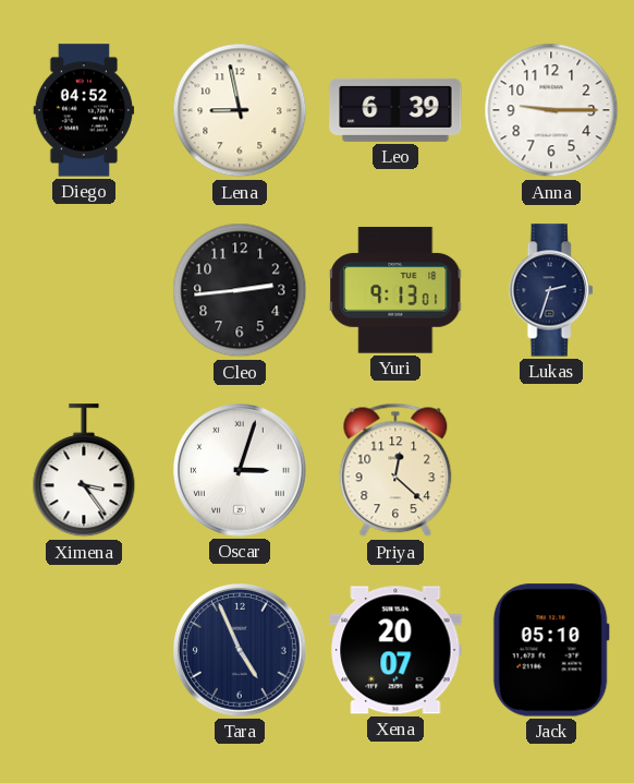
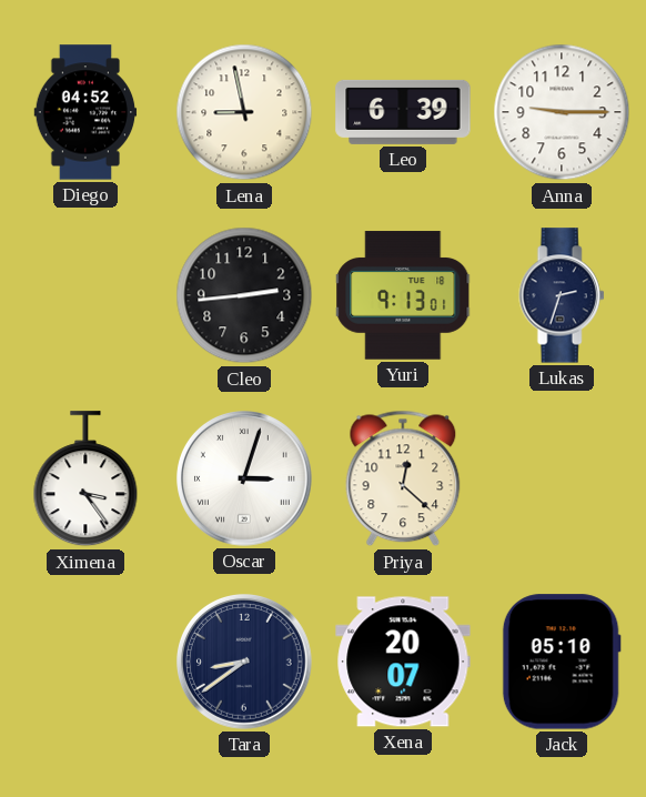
Tara: 4:56 -> 8:39 (245, 663)
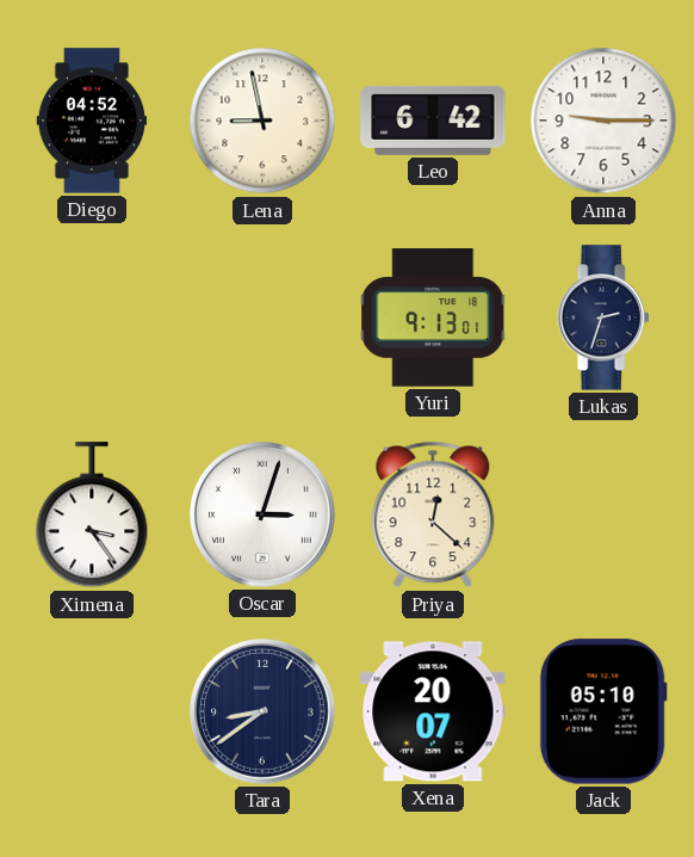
Leo: 6:39 -> 6:42 (433, 121)
Cleo: 2:44 -> none (244, 295)
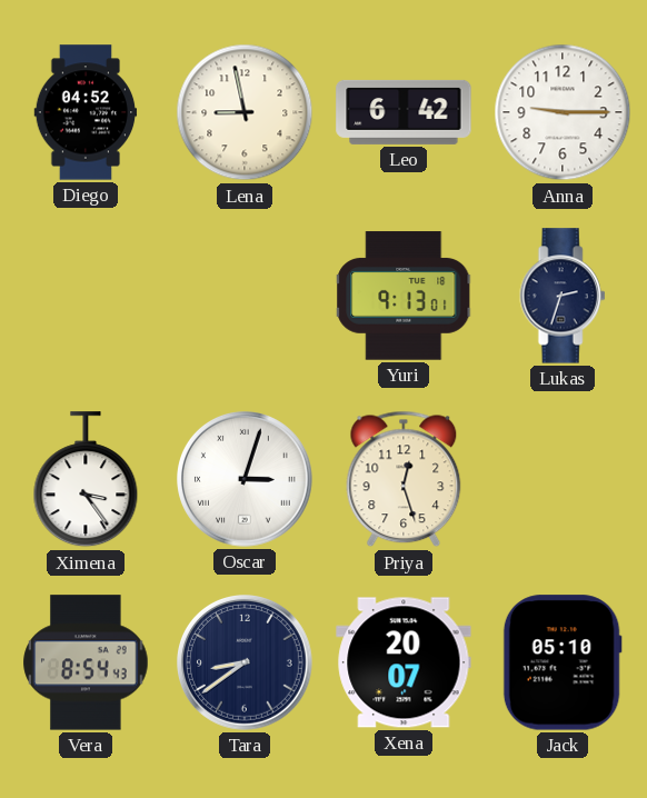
Priya: 12:22 -> 12:27 (404, 479)
Vera: none -> 8:54 (86, 662)
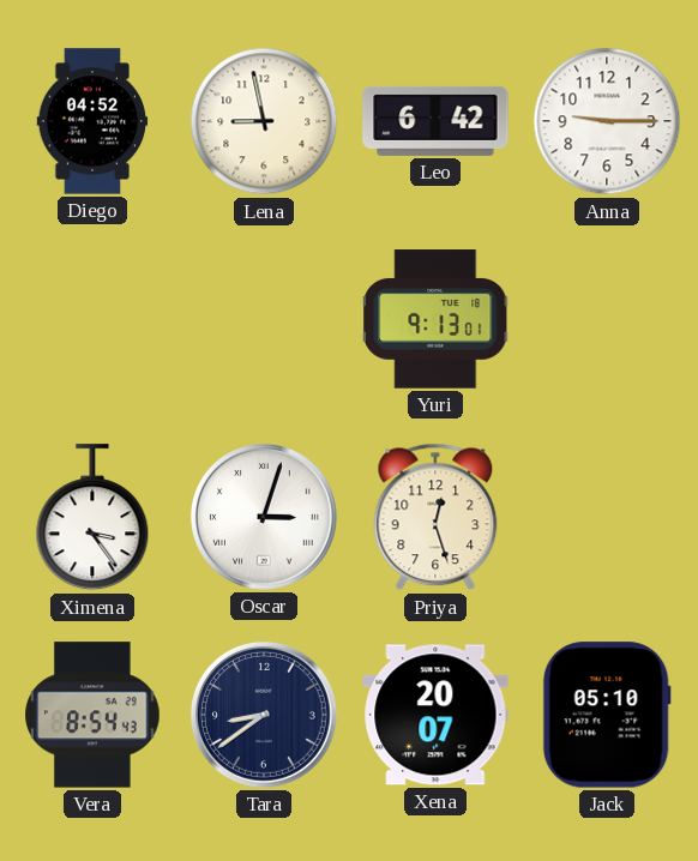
Lukas: 2:33 -> none (563, 296)
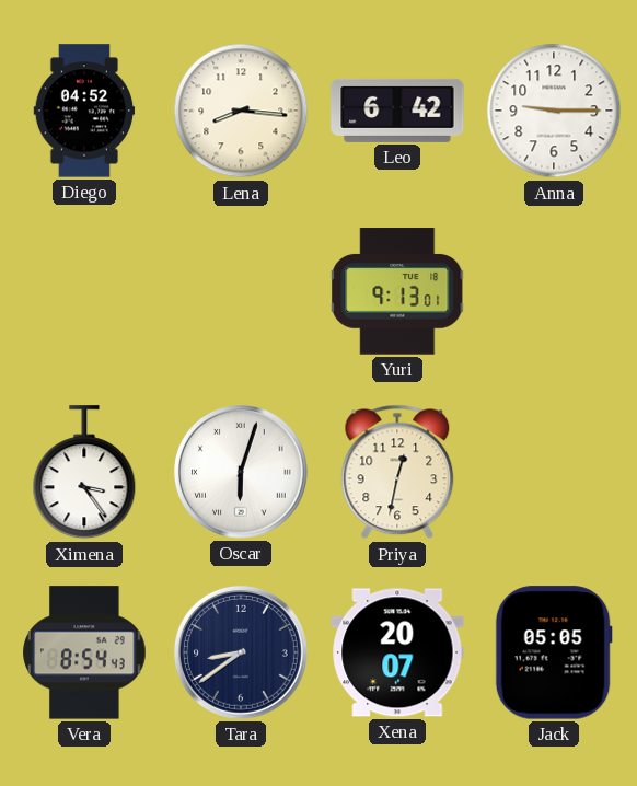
Lena: 8:58 -> 8:16 (241, 111)
Oscar: 3:03 -> 6:03 (242, 473)
Priya: 12:27 -> 12:32 (397, 472)
Jack: 05:10 -> 05:05 (554, 652)
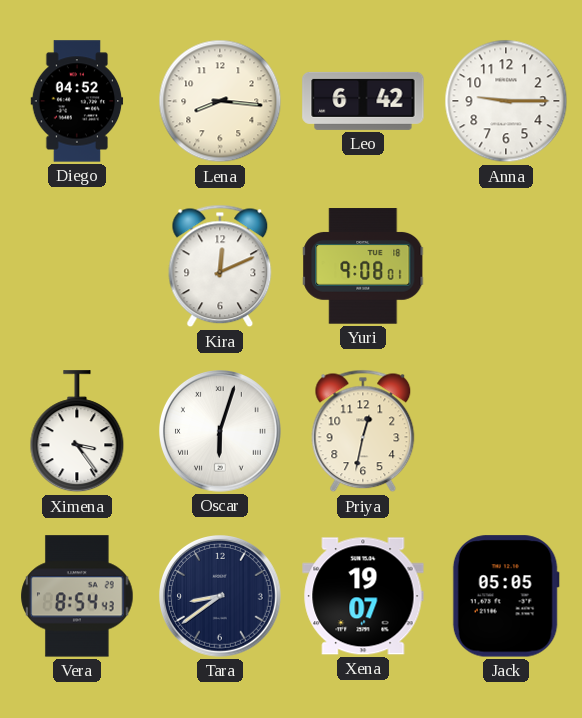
Kira: none -> 12:11 (220, 266)
Yuri: 9:13 -> 9:08 (364, 266)
Xena: 20:07 -> 19:07 (363, 596)
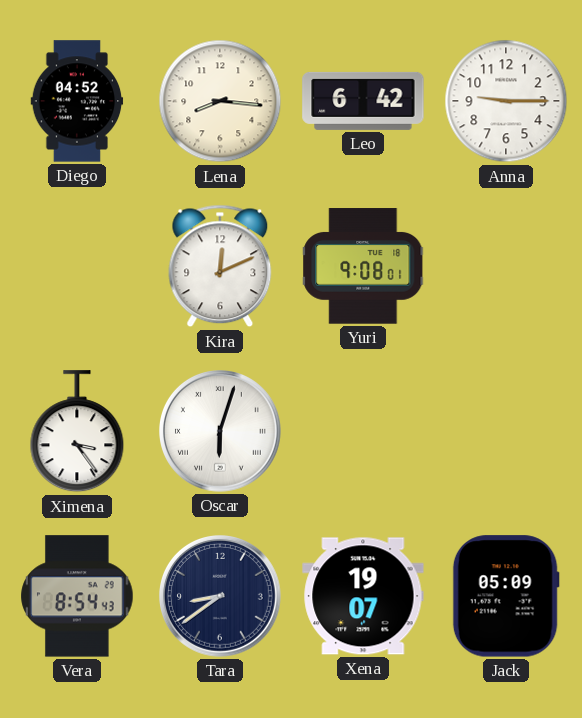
Priya: 12:32 -> none (363, 431)
Jack: 05:05 -> 05:09 (506, 596)
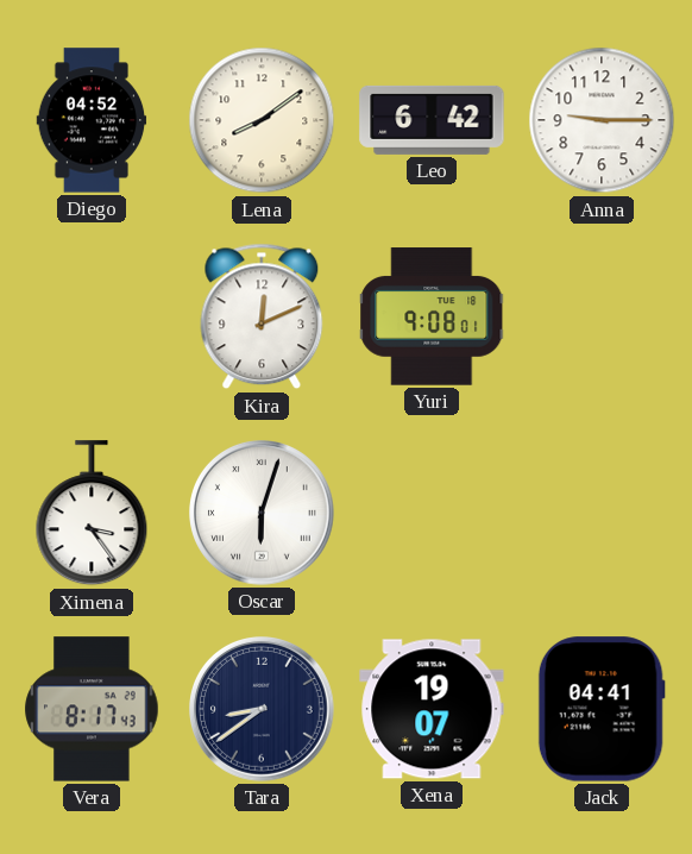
Lena: 8:16 -> 8:09 (262, 120)
Vera: 8:54 -> 8:17 (92, 709)
Jack: 05:09 -> 04:41 (602, 709)
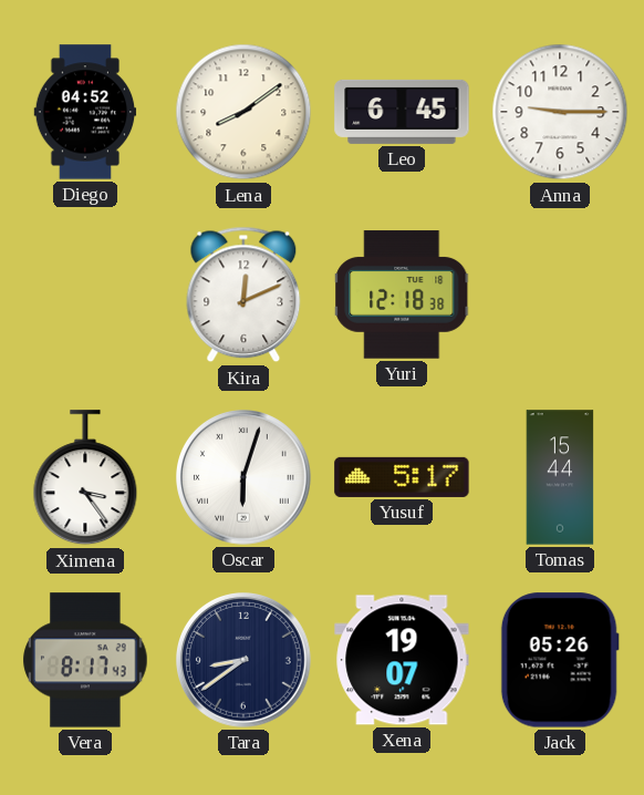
Leo: 6:42 -> 6:45 (402, 112)
Yuri: 9:08 -> 12:18 (403, 295)
Yusuf: none -> 5:17 (402, 477)
Tomas: none -> 15:44 (560, 477)
Jack: 04:41 -> 05:26 (560, 660)
